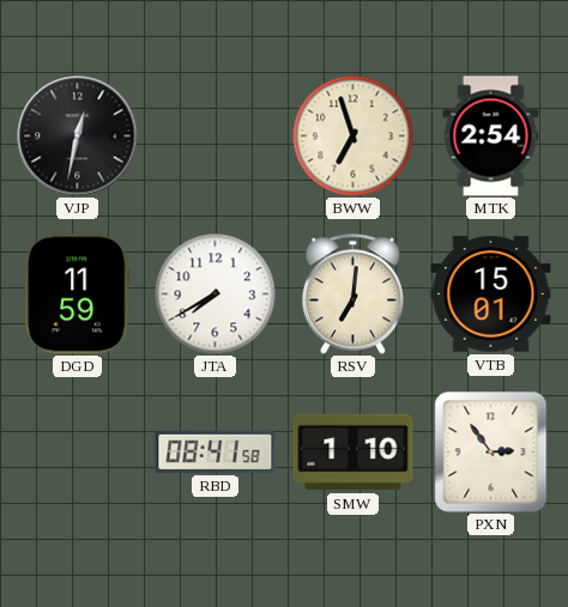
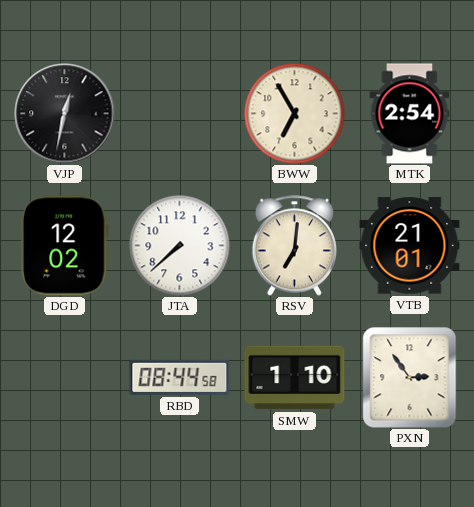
BWW: 6:57 -> 6:55 (295, 114)
DGD: 11:59 -> 12:02 (65, 246)
JTA: 7:40 -> 7:38 (180, 246)
VTB: 15:01 -> 21:01 (410, 246)
RBD: 08:41 -> 08:44 (180, 377)
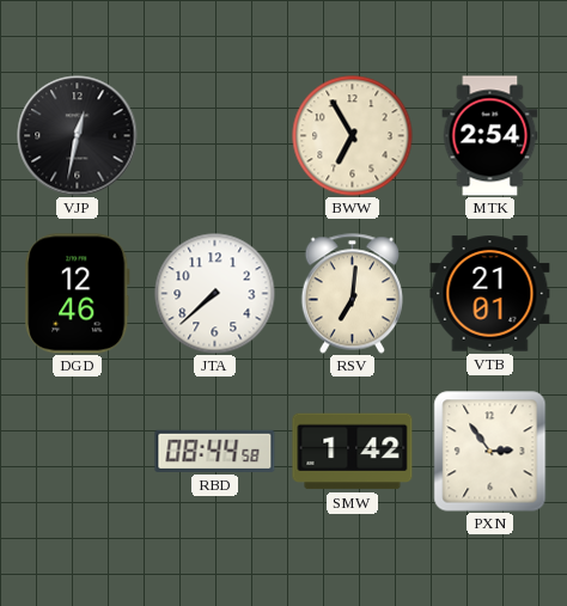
DGD: 12:02 -> 12:46 (78, 294)
SMW: 1:10 -> 1:42 (353, 452)
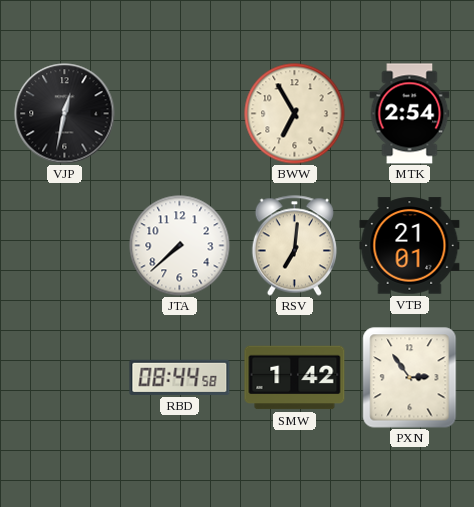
DGD: 12:46 -> none (78, 294)
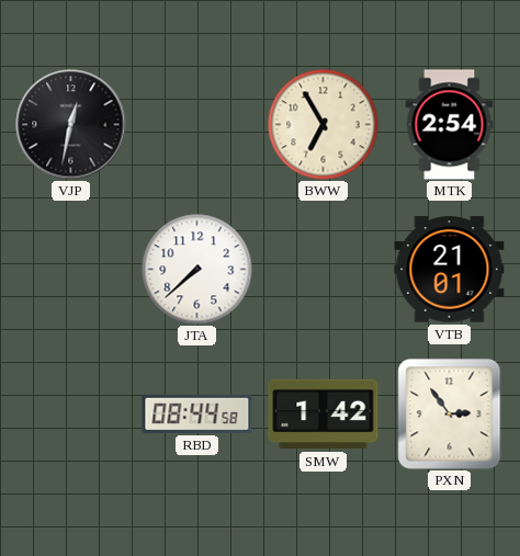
RSV: 7:01 -> none (294, 246)
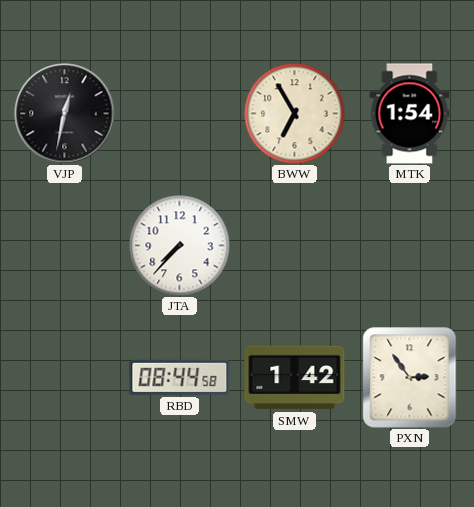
MTK: 2:54 -> 1:54 (410, 114)
JTA: 7:38 -> 7:37 (180, 246)
VTB: 21:01 -> none (450, 270)
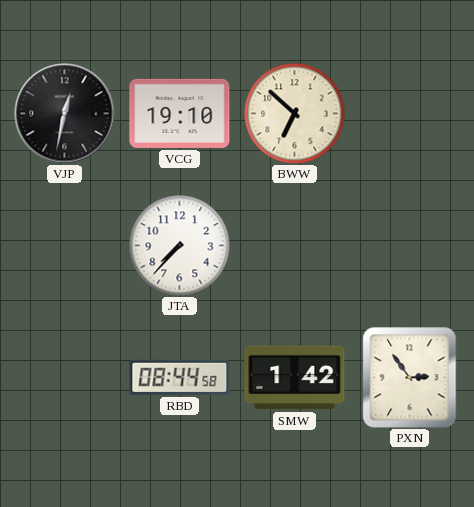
VCG: none -> 19:10 (180, 113)
BWW: 6:55 -> 6:52 (295, 114)
MTK: 1:54 -> none (410, 114)
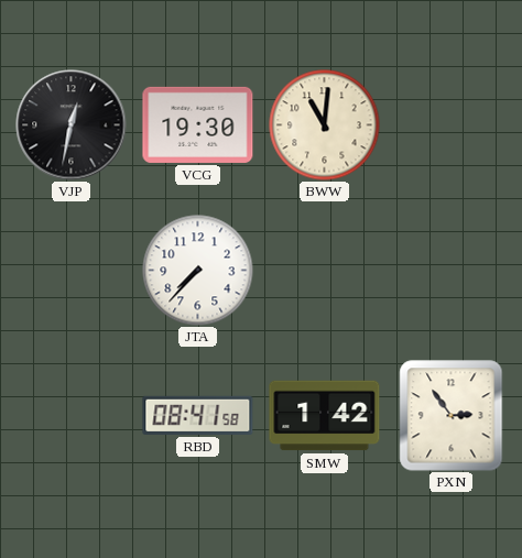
VCG: 19:10 -> 19:30 (198, 124)
BWW: 6:52 -> 11:01 (325, 125)
RBD: 08:44 -> 08:41 (198, 415)
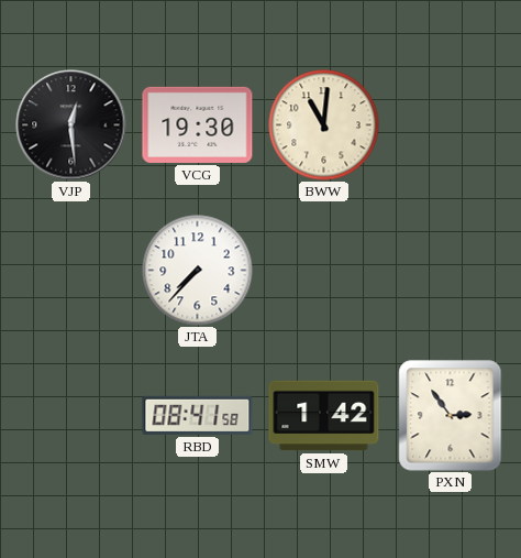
VJP: 12:32 -> 12:29 (71, 125)
